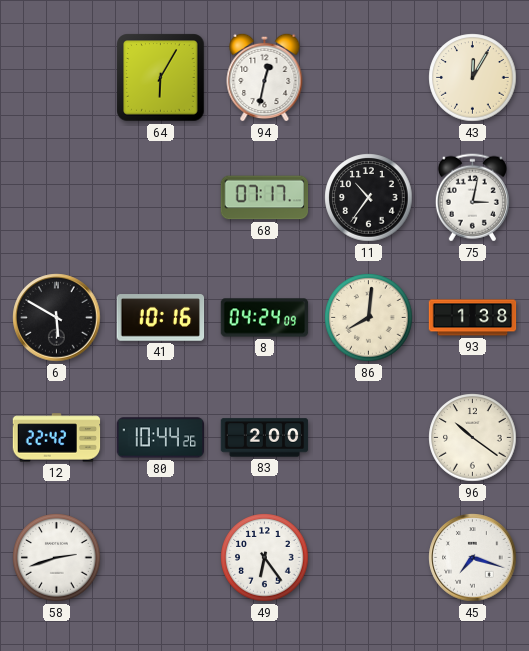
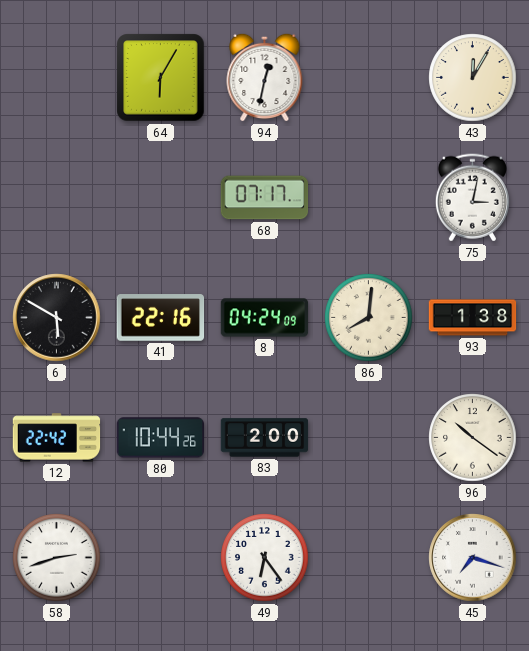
11: 10:36 -> none (369, 198)
41: 10:16 -> 22:16 (161, 318)
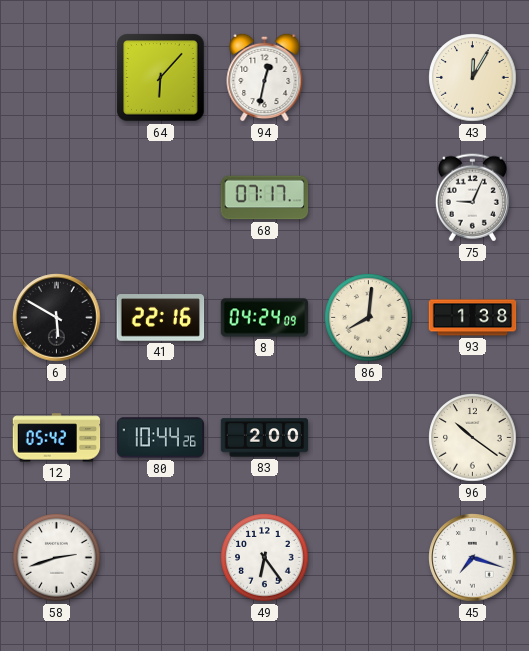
64: 6:05 -> 6:07 (161, 78)
75: 3:02 -> 9:04 (472, 198)
12: 22:42 -> 05:42 (57, 438)
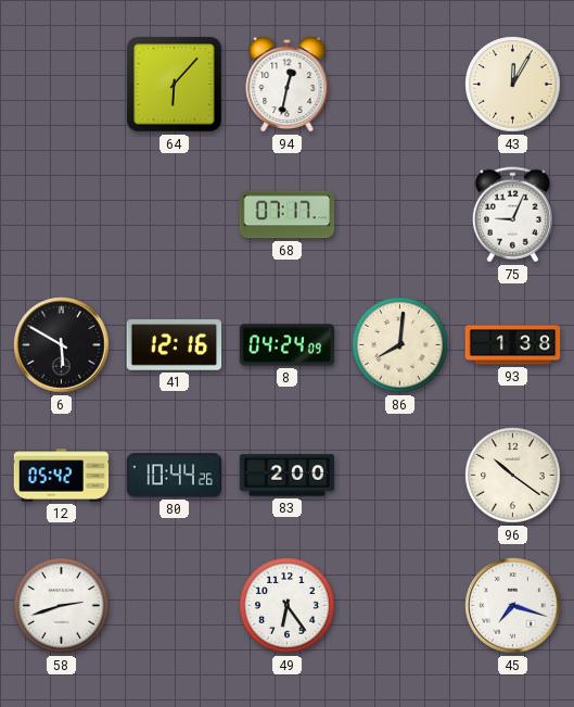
41: 22:16 -> 12:16 (175, 345)
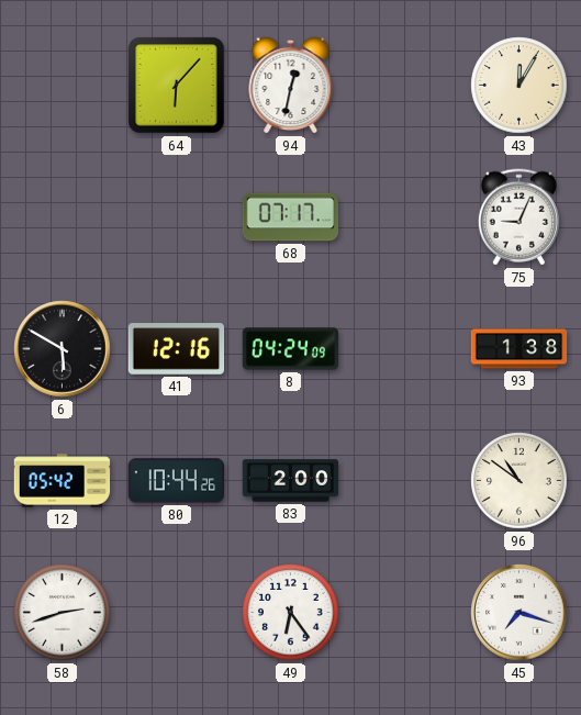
86: 8:01 -> none (400, 345)
96: 10:21 -> 10:51 (519, 481)
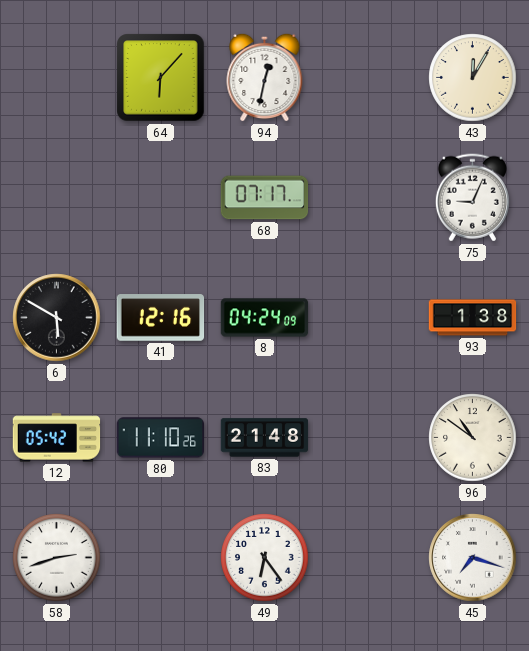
80: 10:44 -> 11:10 (161, 438)
83: 2:00 -> 21:48 (265, 438)
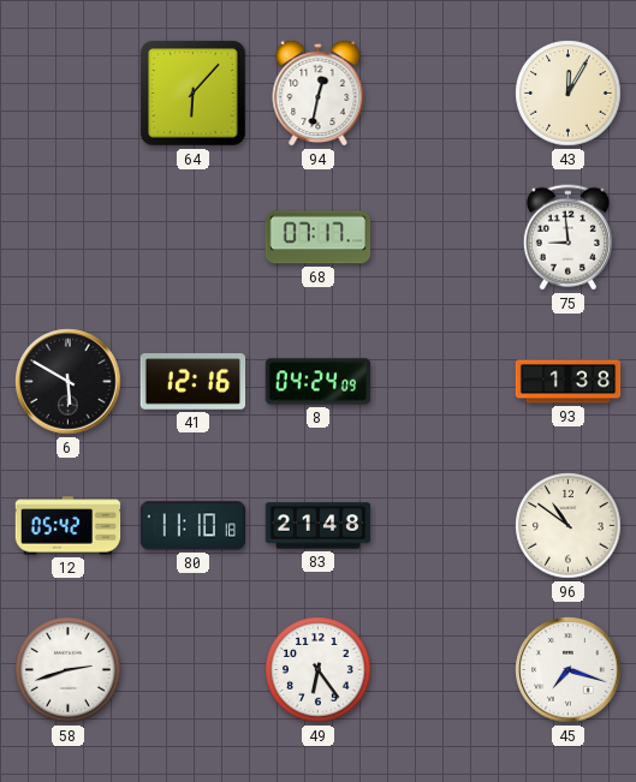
75: 9:04 -> 8:59 (567, 238)
80: 11:10:26 -> 11:10:18 (194, 526)
